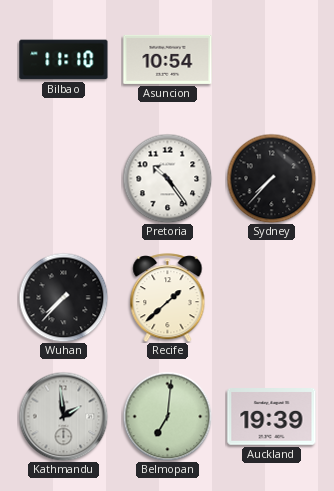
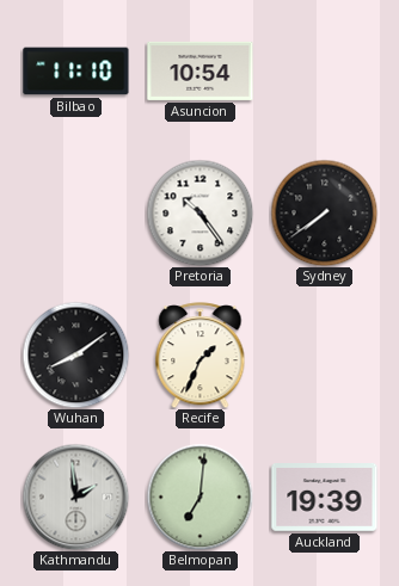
Sydney: 7:37 -> 7:39 (324, 212)
Wuhan: 7:37 -> 8:09 (75, 354)
Recife: 1:38 -> 1:34 (201, 356)
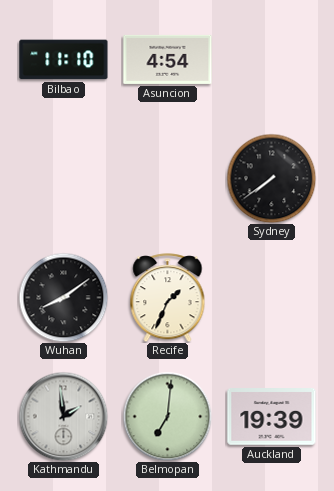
Asuncion: 10:54 -> 4:54 (168, 59)
Pretoria: 10:24 -> none (199, 212)
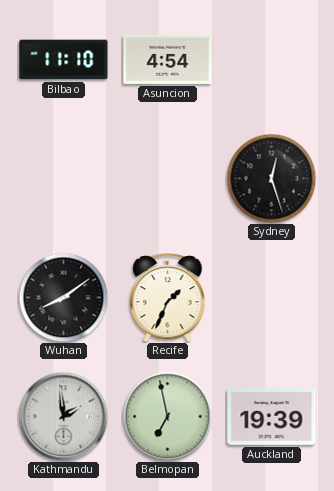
Sydney: 7:39 -> 12:27 (271, 178)
Belmopan: 7:01 -> 6:58 (167, 416)
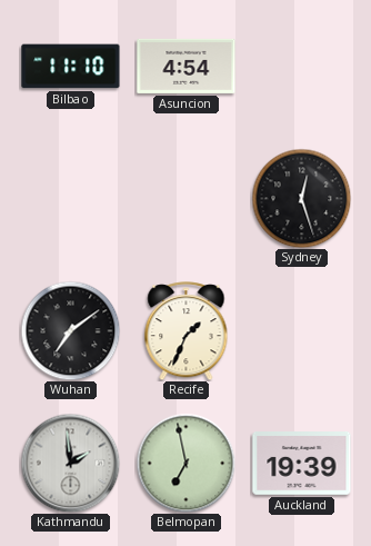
Wuhan: 8:09 -> 7:09 (70, 330)
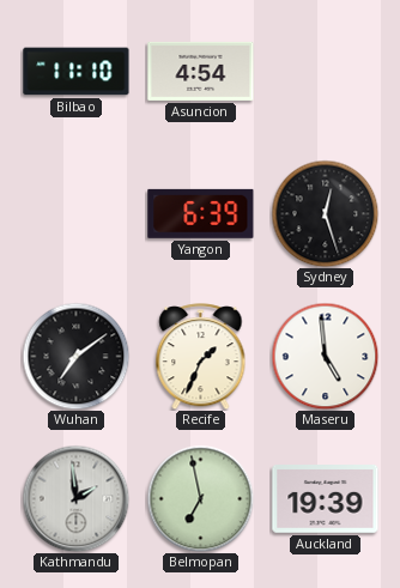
Yangon: none -> 6:39 (201, 213)
Maseru: none -> 4:59 (325, 356)
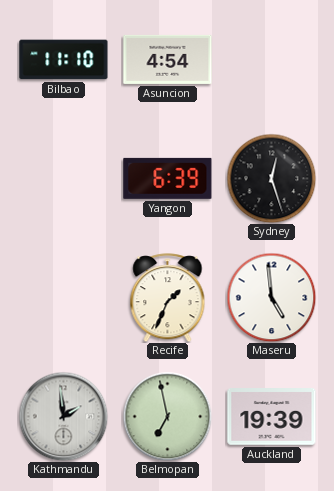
Wuhan: 7:09 -> none (75, 356)
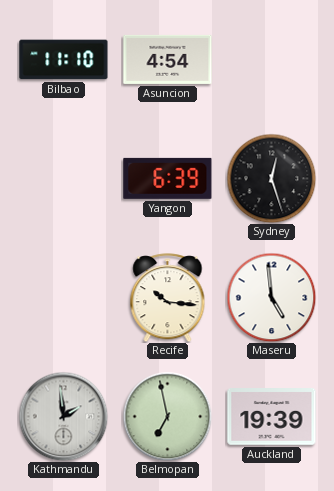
Recife: 1:34 -> 10:16 (168, 298)
